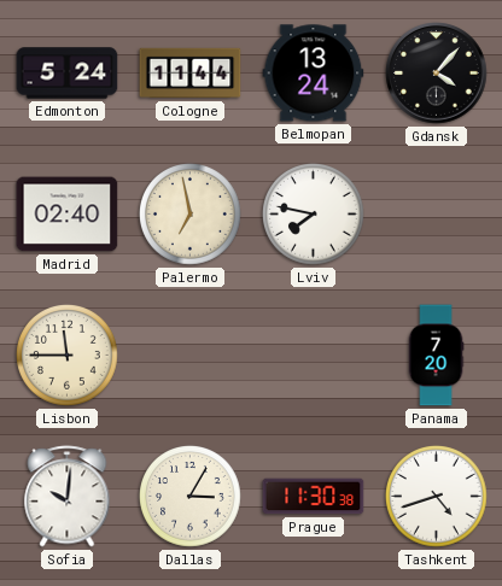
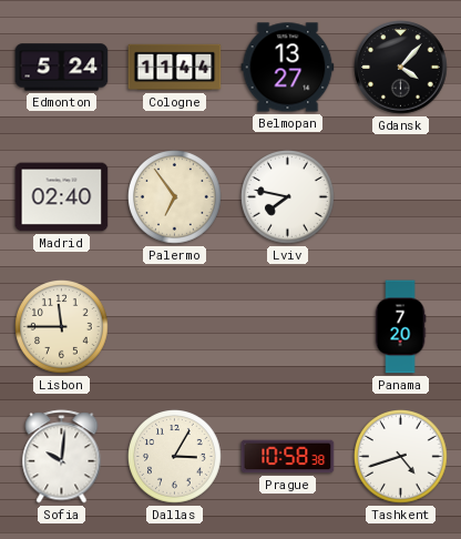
Belmopan: 13:24 -> 13:27 (288, 68)
Palermo: 6:58 -> 6:54 (175, 197)
Prague: 11:30 -> 10:58 (288, 457)
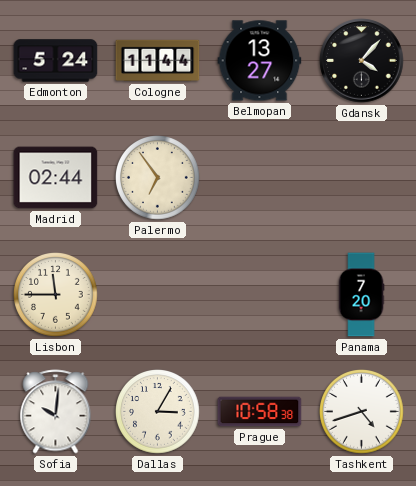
Madrid: 02:40 -> 02:44 (56, 178)
Lviv: 7:47 -> none (288, 197)
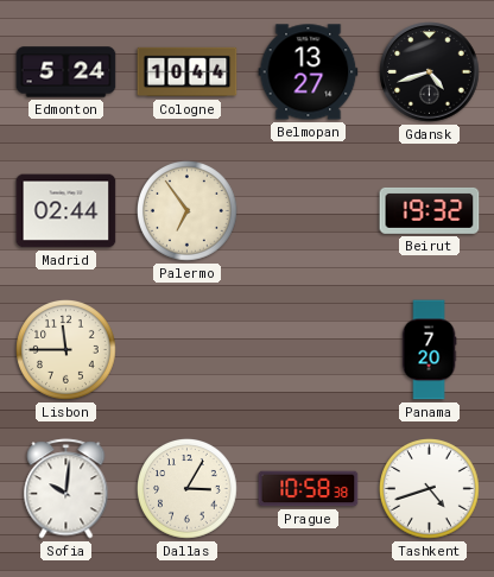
Cologne: 11:44 -> 10:44 (188, 72)
Gdansk: 4:07 -> 4:42 (430, 72)
Beirut: none -> 19:32 (430, 210)
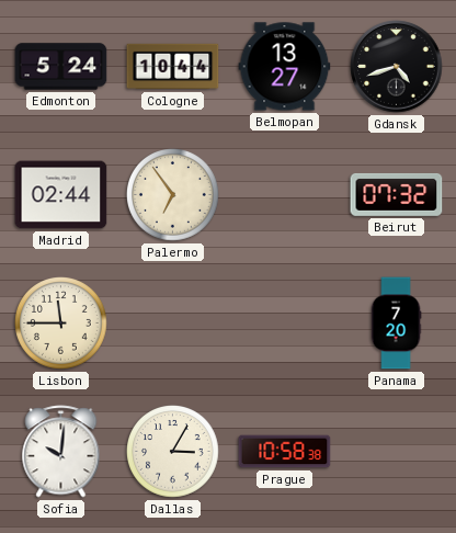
Beirut: 19:32 -> 07:32 (397, 194)
Tashkent: 4:42 -> none (430, 489)
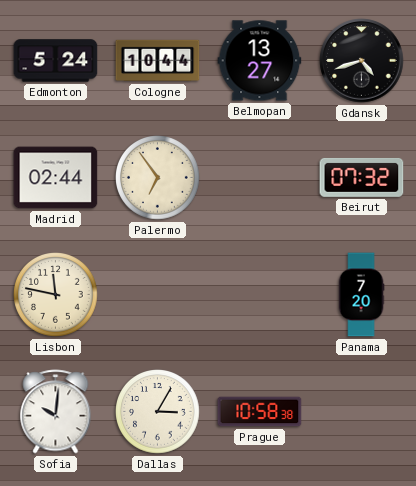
Lisbon: 11:45 -> 11:47 (56, 295)
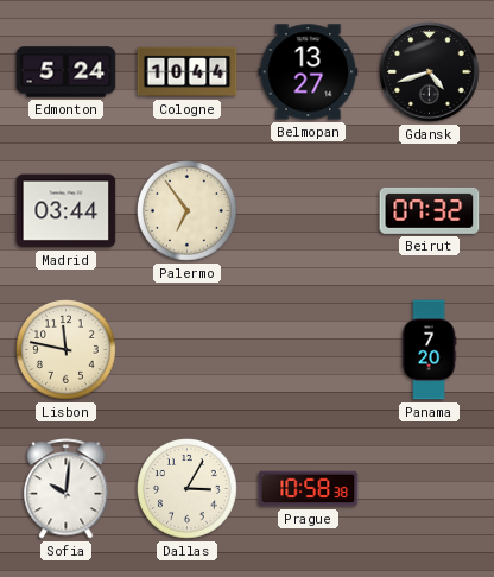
Madrid: 02:44 -> 03:44 (66, 211)
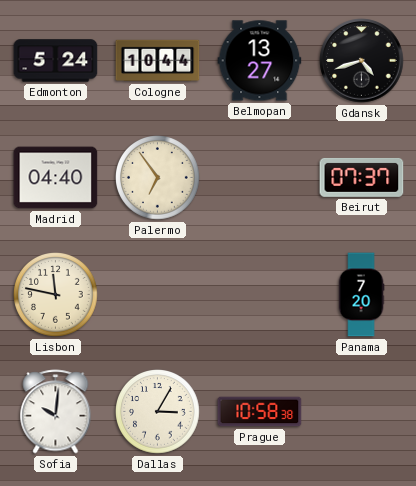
Madrid: 03:44 -> 04:40 (56, 178)
Beirut: 07:32 -> 07:37 (362, 177)
